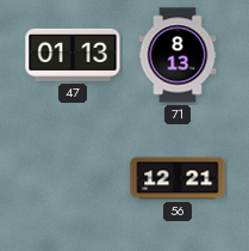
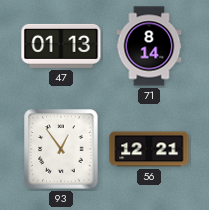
71: 8:13 -> 8:14 (149, 46)
93: none -> 12:54 (61, 149)
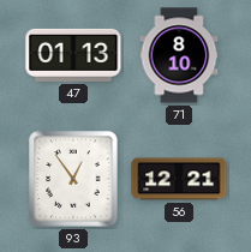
71: 8:14 -> 8:10 (179, 55)
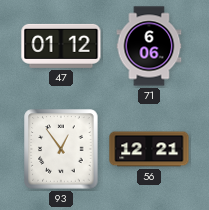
47: 01:13 -> 01:12 (61, 46)
71: 8:10 -> 6:06 (149, 46)
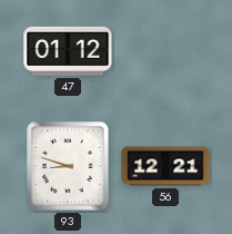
71: 6:06 -> none (149, 46)
93: 12:54 -> 8:48 (68, 166)
